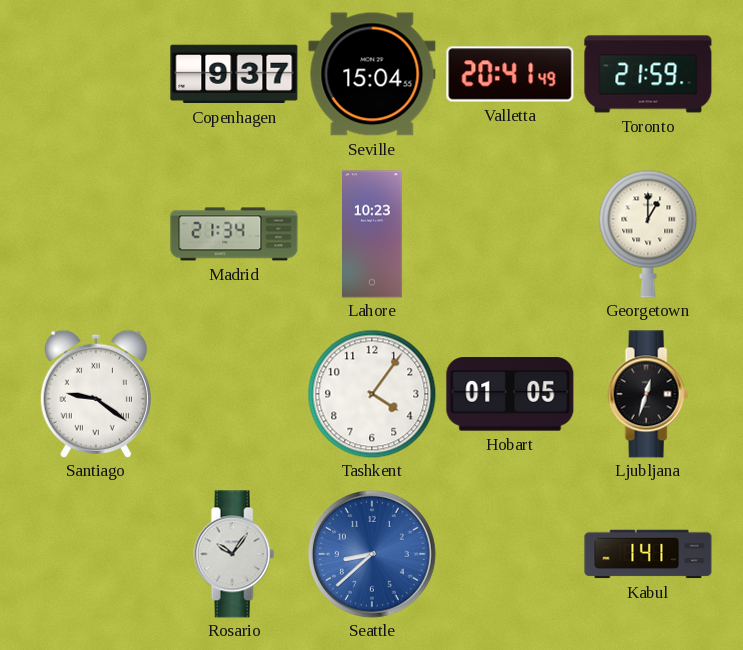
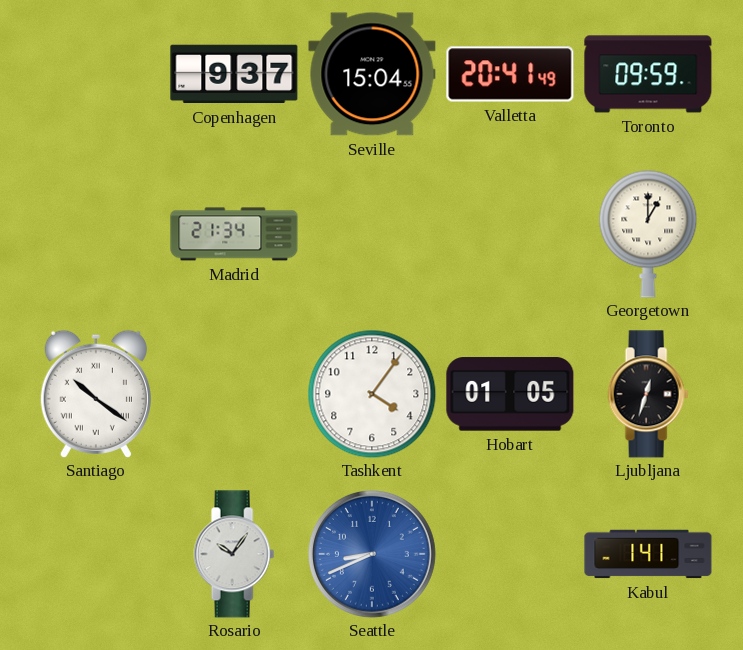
Toronto: 21:59 -> 09:59 (648, 74)
Lahore: 10:23 -> none (373, 234)
Santiago: 9:21 -> 10:21 (96, 394)
Seattle: 8:38 -> 8:41 (372, 554)
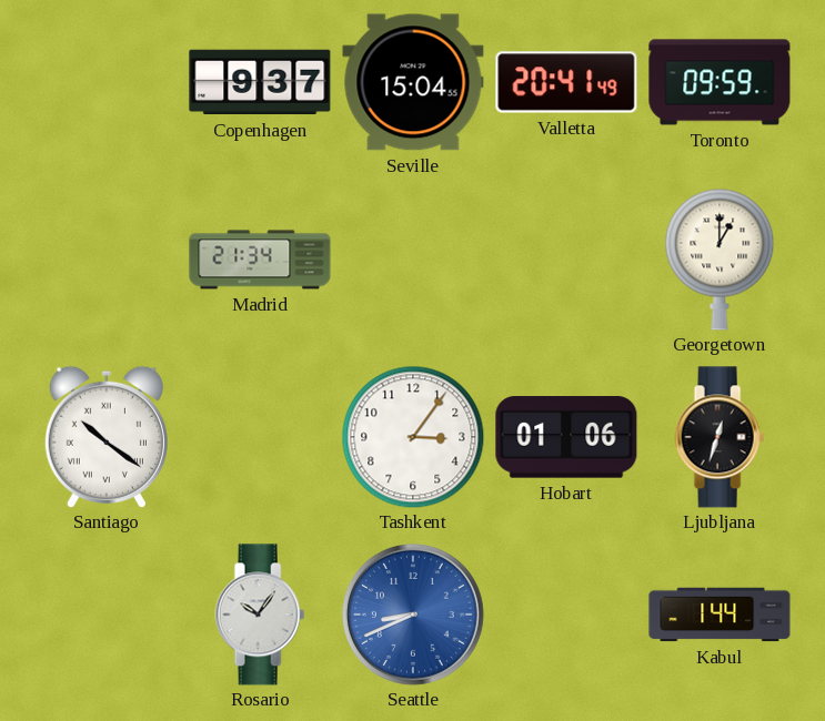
Tashkent: 4:06 -> 3:06 (413, 437)
Hobart: 01:05 -> 01:06 (566, 437)
Kabul: 1:41 -> 1:44 (720, 615)
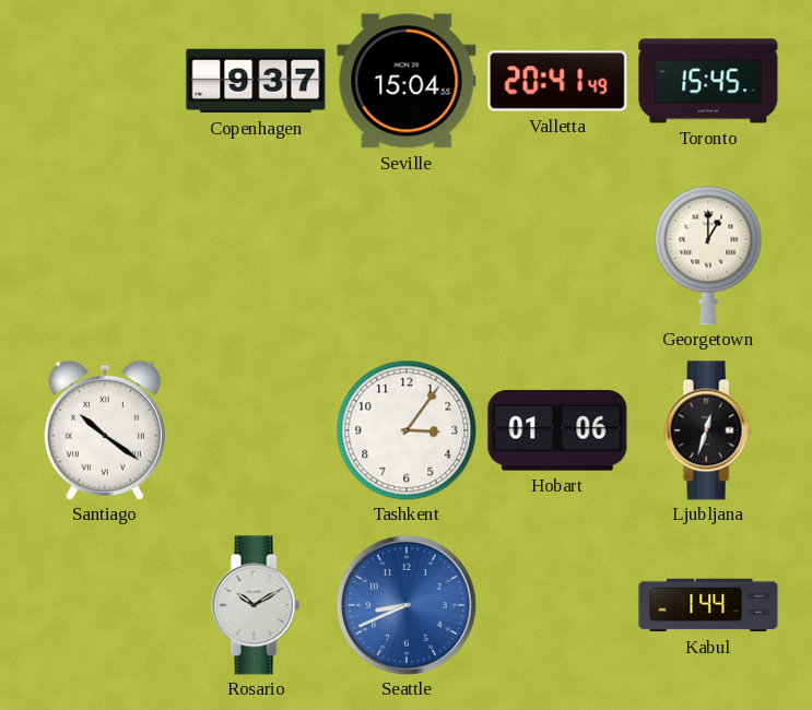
Toronto: 09:59 -> 15:45 (708, 81)
Madrid: 21:34 -> none (260, 260)
Rosario: 10:06 -> 10:10 (256, 605)
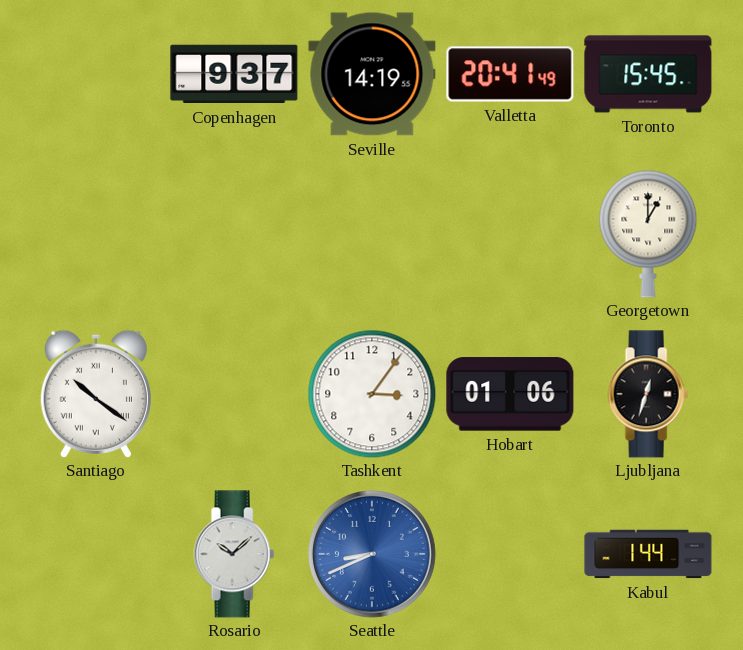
Seville: 15:04 -> 14:19 (372, 74)
Rosario: 10:10 -> 10:08 (234, 554)
